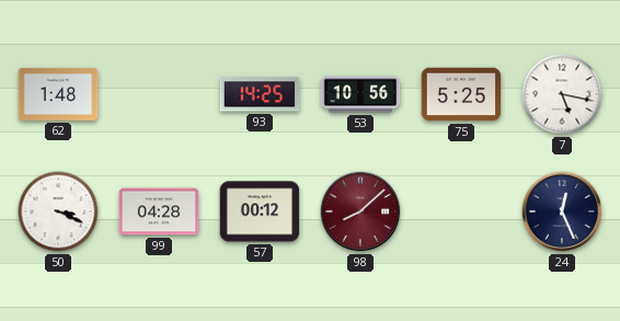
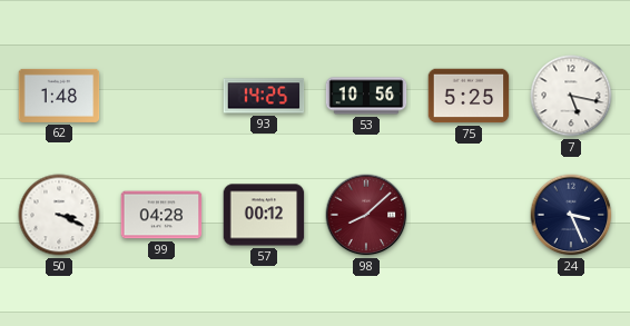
24: 12:26 -> 3:26 (571, 215)
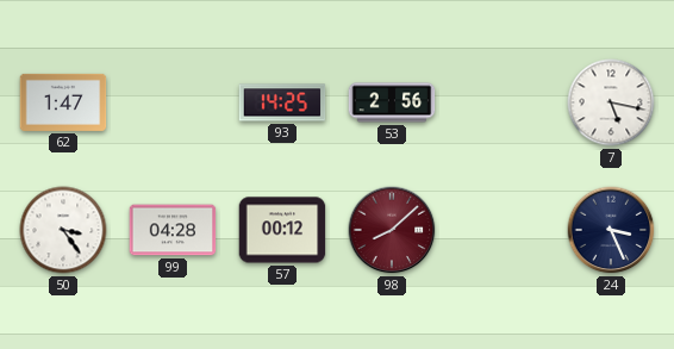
62: 1:48 -> 1:47 (63, 102)
53: 10:56 -> 2:56 (392, 102)
75: 5:25 -> none (469, 96)
50: 3:19 -> 3:24 (63, 230)
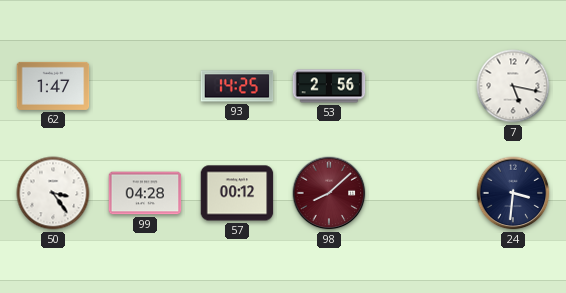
24: 3:26 -> 3:31 (513, 193)
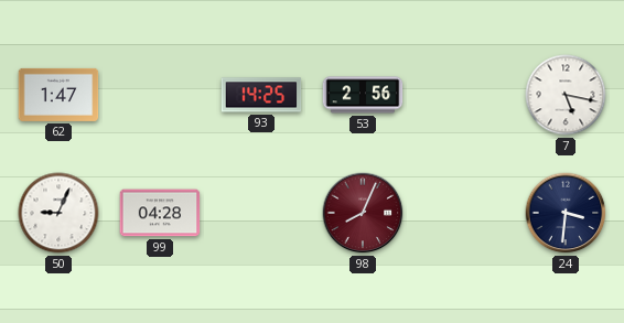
50: 3:24 -> 9:04 (58, 213)
57: 00:12 -> none (237, 193)
98: 8:08 -> 8:04 (363, 213)
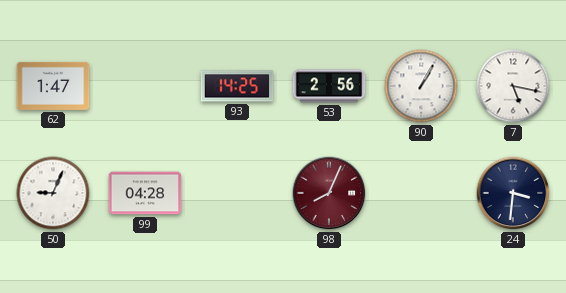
90: none -> 1:05 (421, 86)
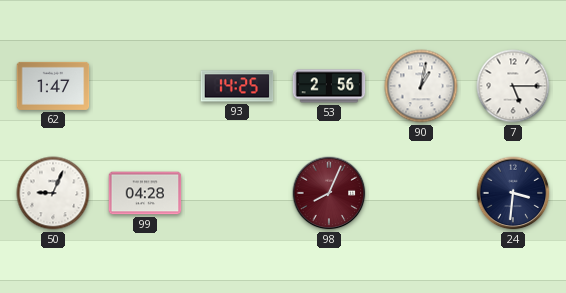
90: 1:05 -> 1:02 (421, 86)
7: 5:17 -> 5:15 (513, 86)
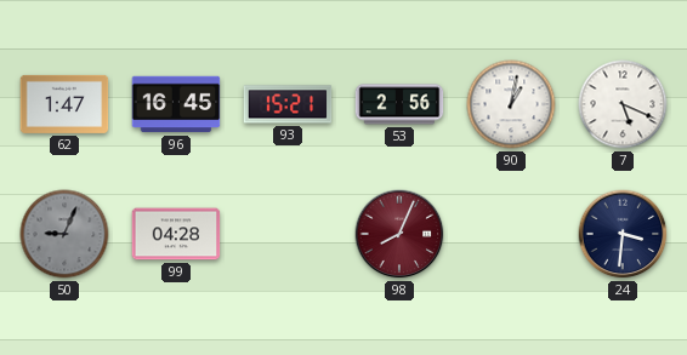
96: none -> 16:45 (176, 104)
93: 14:25 -> 15:21 (288, 104)
7: 5:15 -> 5:19 (623, 104)
50 dial: white -> grey (64, 234)
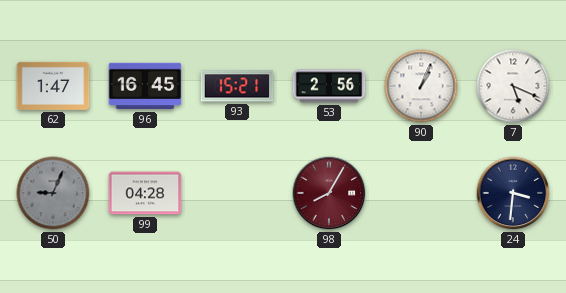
90: 1:02 -> 1:04 (421, 86)
98: 8:04 -> 8:05 (329, 193)
